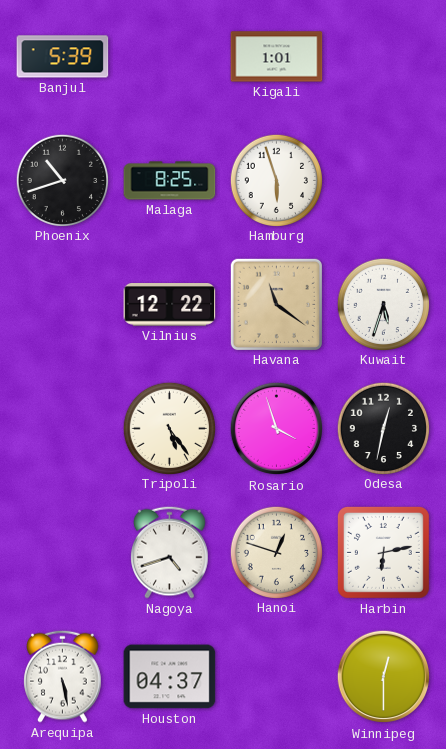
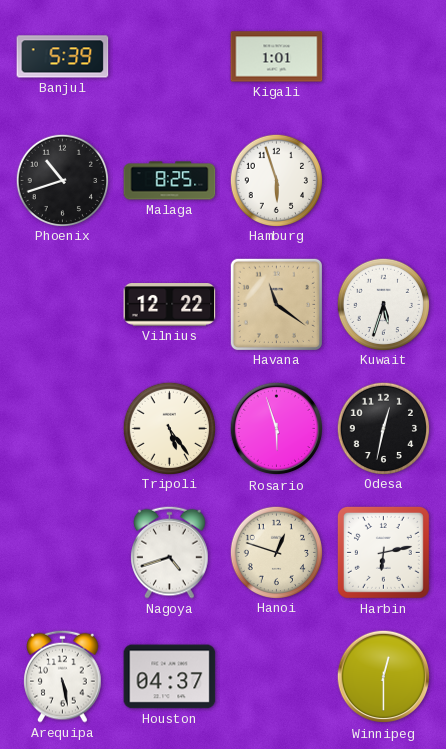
Rosario: 3:57 -> 5:57 (277, 429)
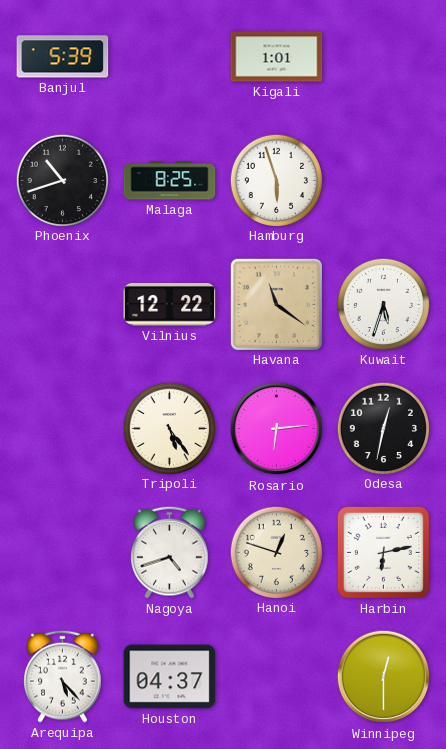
Rosario: 5:57 -> 6:14 (277, 429)
Arequipa: 5:28 -> 5:23 (63, 676)
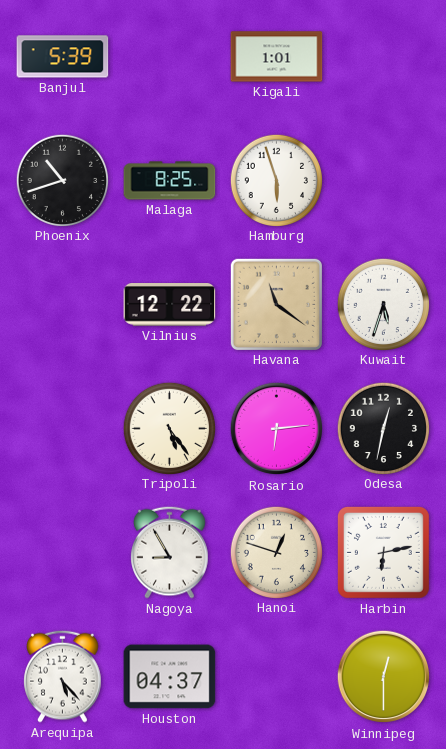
Nagoya: 4:42 -> 8:55 (170, 552)
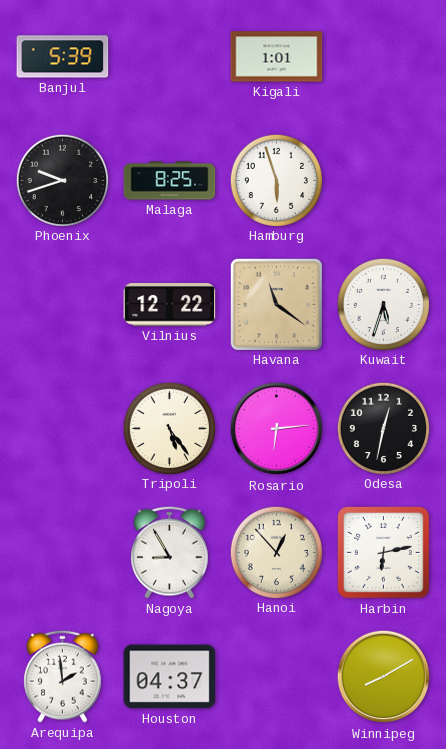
Phoenix: 10:42 -> 9:42 (62, 180)
Hanoi: 12:48 -> 12:53 (276, 552)
Arequipa: 5:23 -> 1:59 (63, 676)
Winnipeg: 12:30 -> 8:10 (384, 677)
